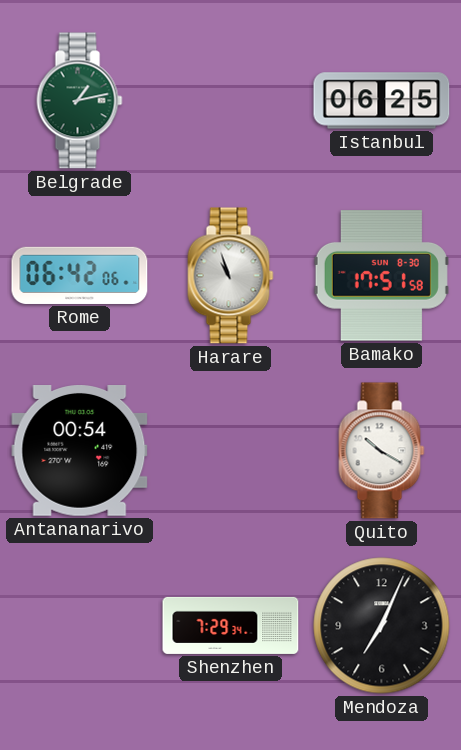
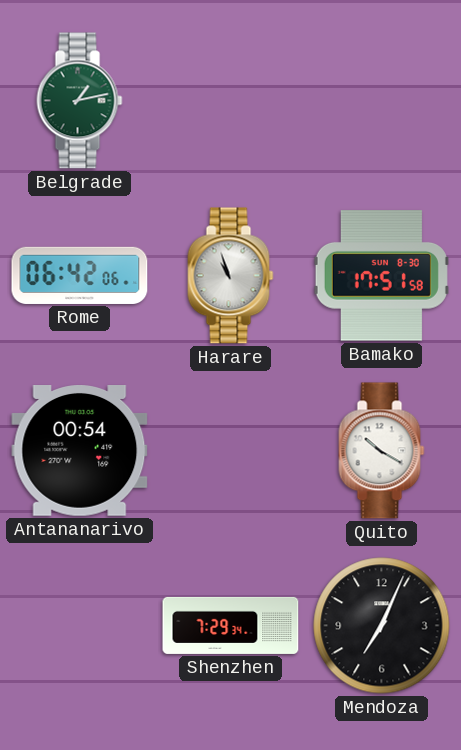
Istanbul: 06:25 -> none (382, 101)
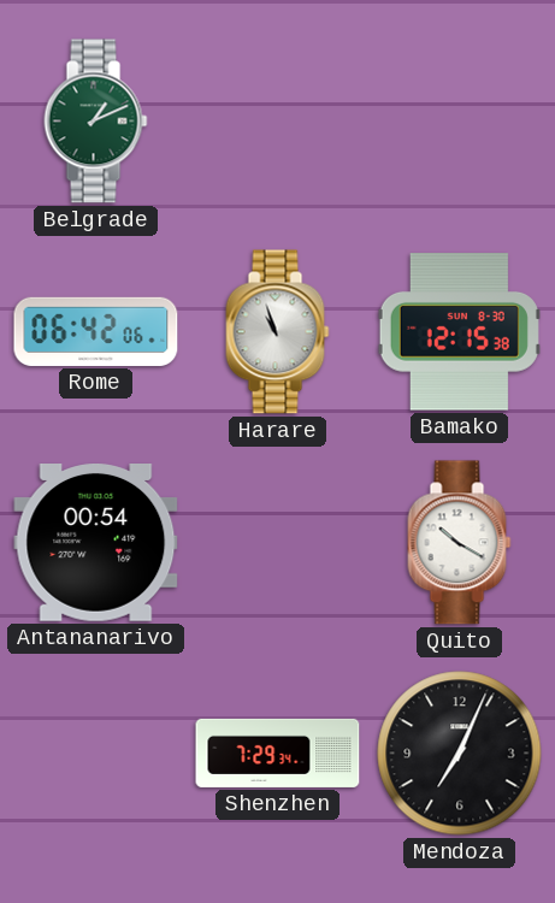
Belgrade: 1:13 -> 1:11 (96, 122)
Bamako: 17:51 -> 12:15 (459, 332)
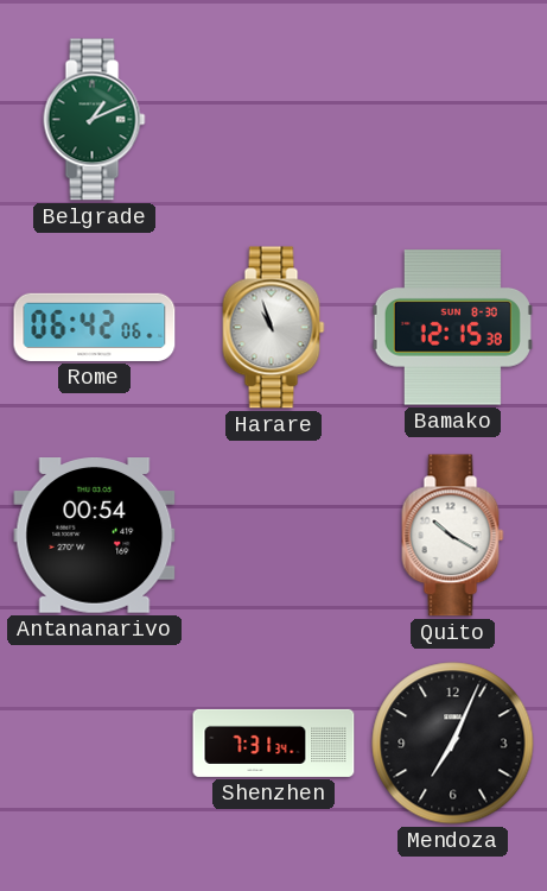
Shenzhen: 7:29 -> 7:31 (274, 742)
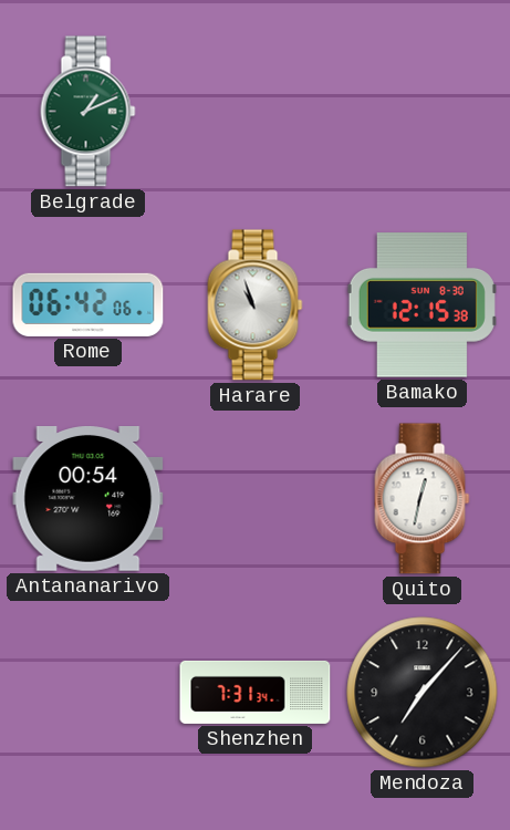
Quito: 10:20 -> 12:32 (423, 499)
Mendoza: 7:04 -> 7:07 (423, 693)
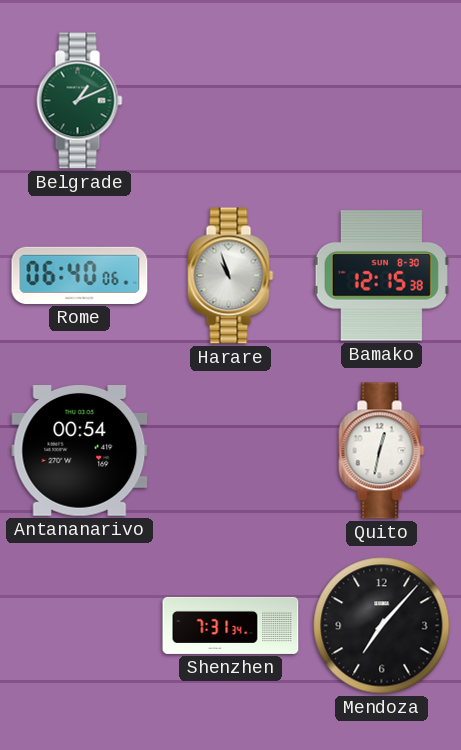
Rome: 06:42 -> 06:40 (80, 275)
